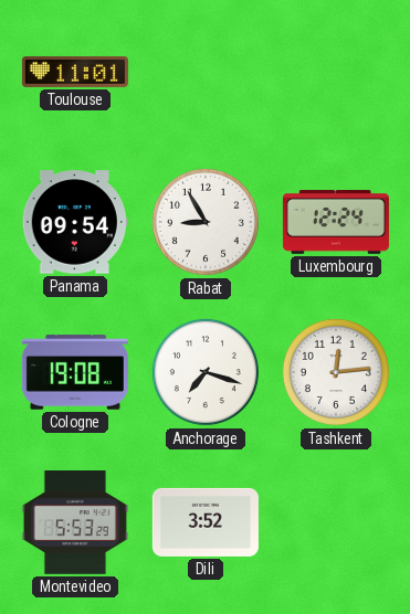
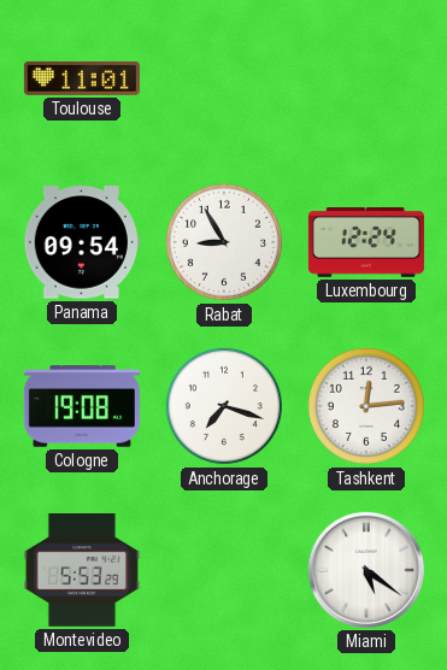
Dili: 3:52 -> none (206, 522)
Miami: none -> 5:21 (366, 570)
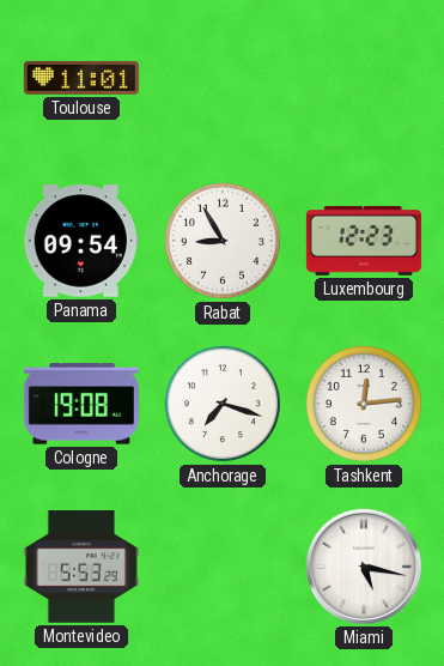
Luxembourg: 12:24 -> 12:23 (364, 242)
Miami: 5:21 -> 5:17 (364, 567)
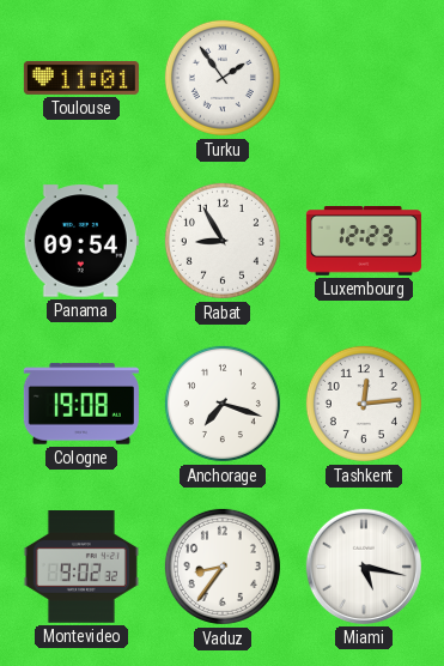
Turku: none -> 1:54 (223, 78)
Montevideo: 5:53 -> 9:02 (81, 568)
Vaduz: none -> 8:36 (223, 567)
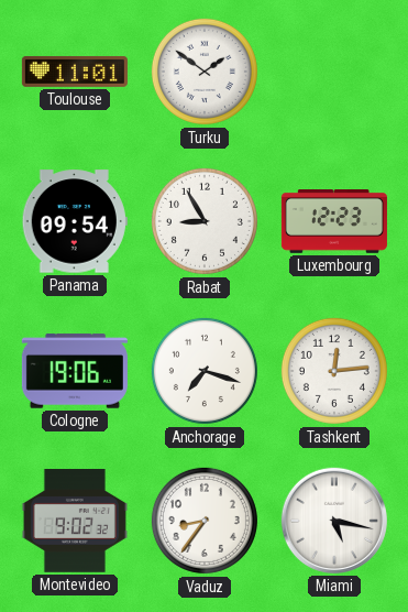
Turku: 1:54 -> 1:51 (205, 72)
Cologne: 19:08 -> 19:06 (75, 371)
